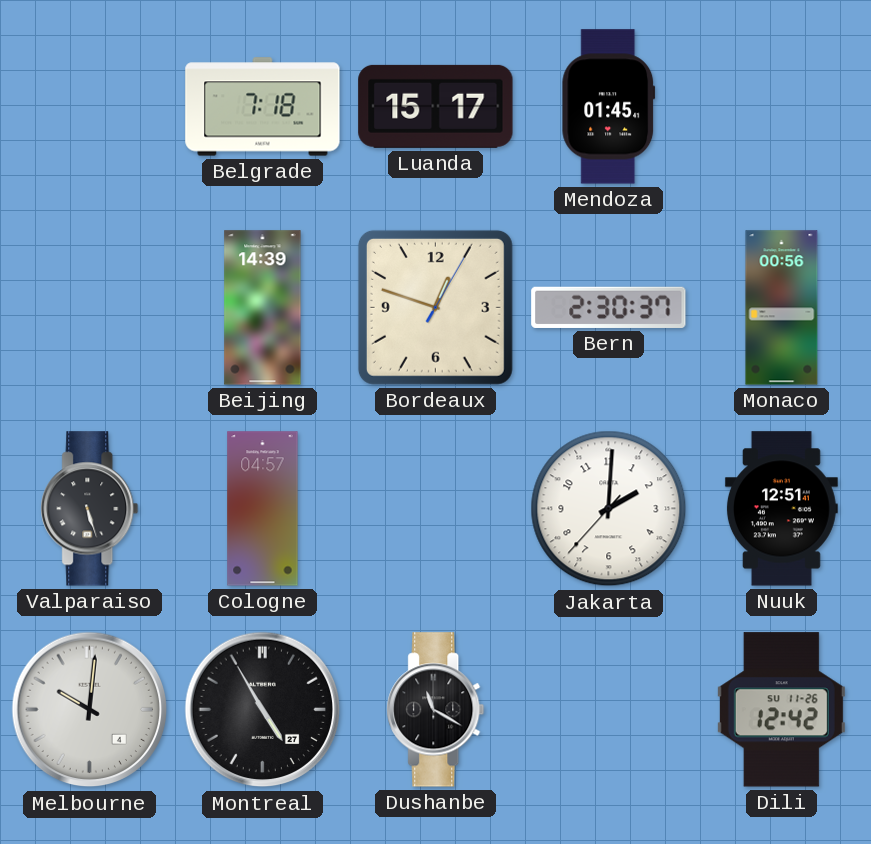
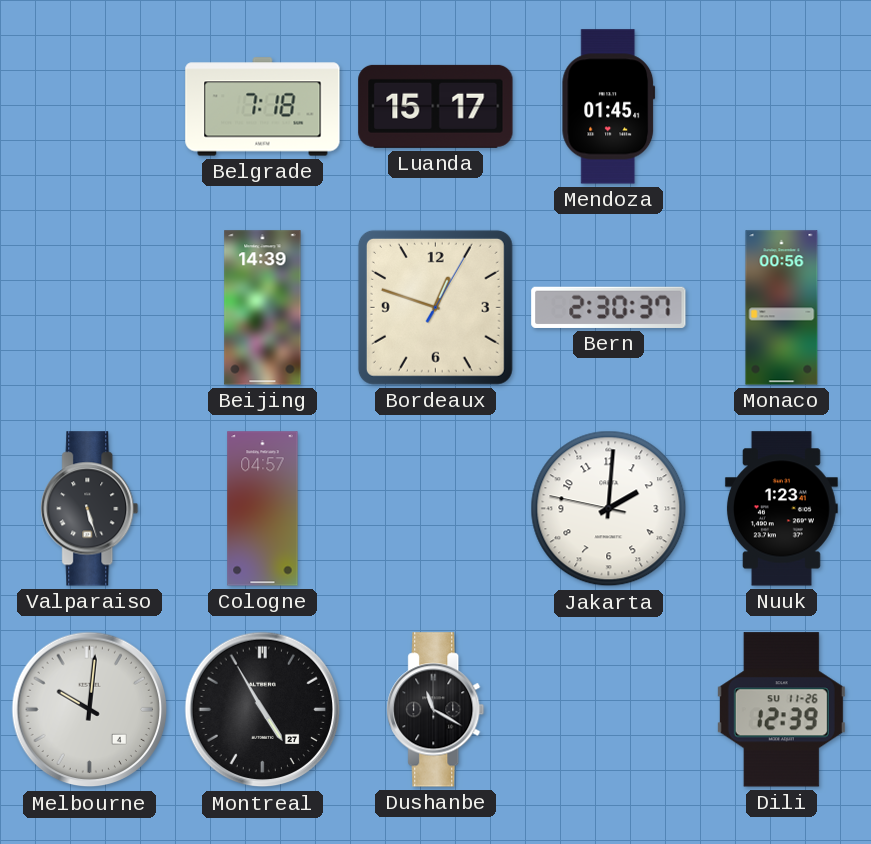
Jakarta: 2:00:37 -> 2:00:47 (609, 509)
Nuuk: 12:51 -> 1:23 (781, 509)
Dili: 12:42 -> 12:39 (781, 710)
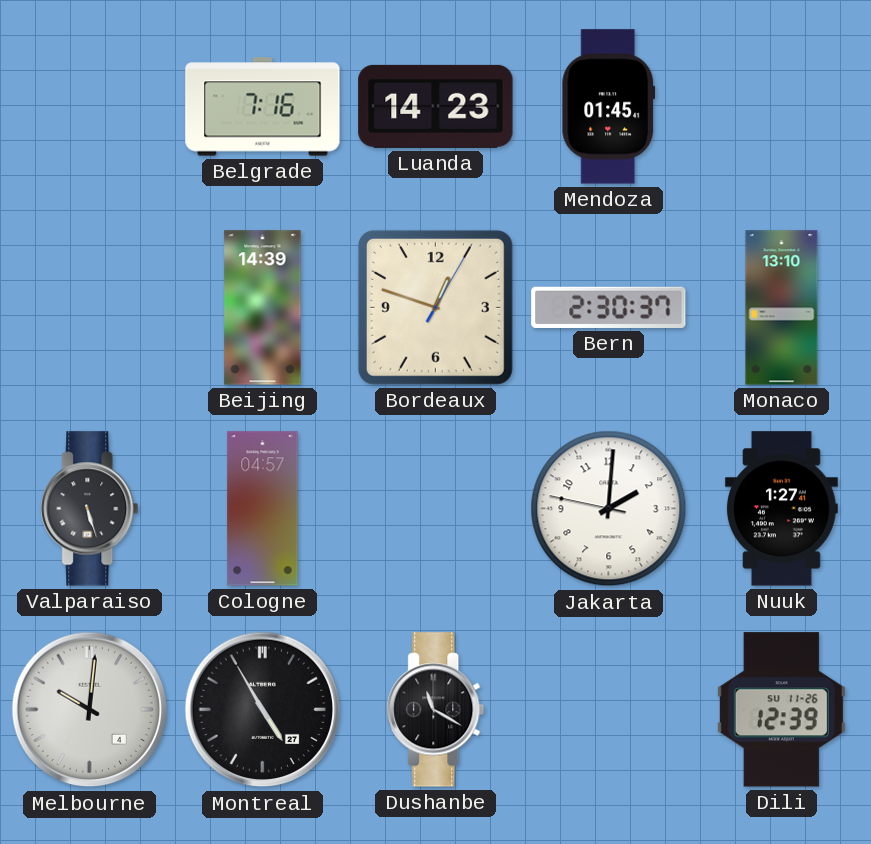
Belgrade: 7:18 -> 7:16 (263, 107)
Luanda: 15:17 -> 14:23 (436, 106)
Monaco: 00:56 -> 13:10 (782, 308)
Nuuk: 1:23 -> 1:27 (781, 509)
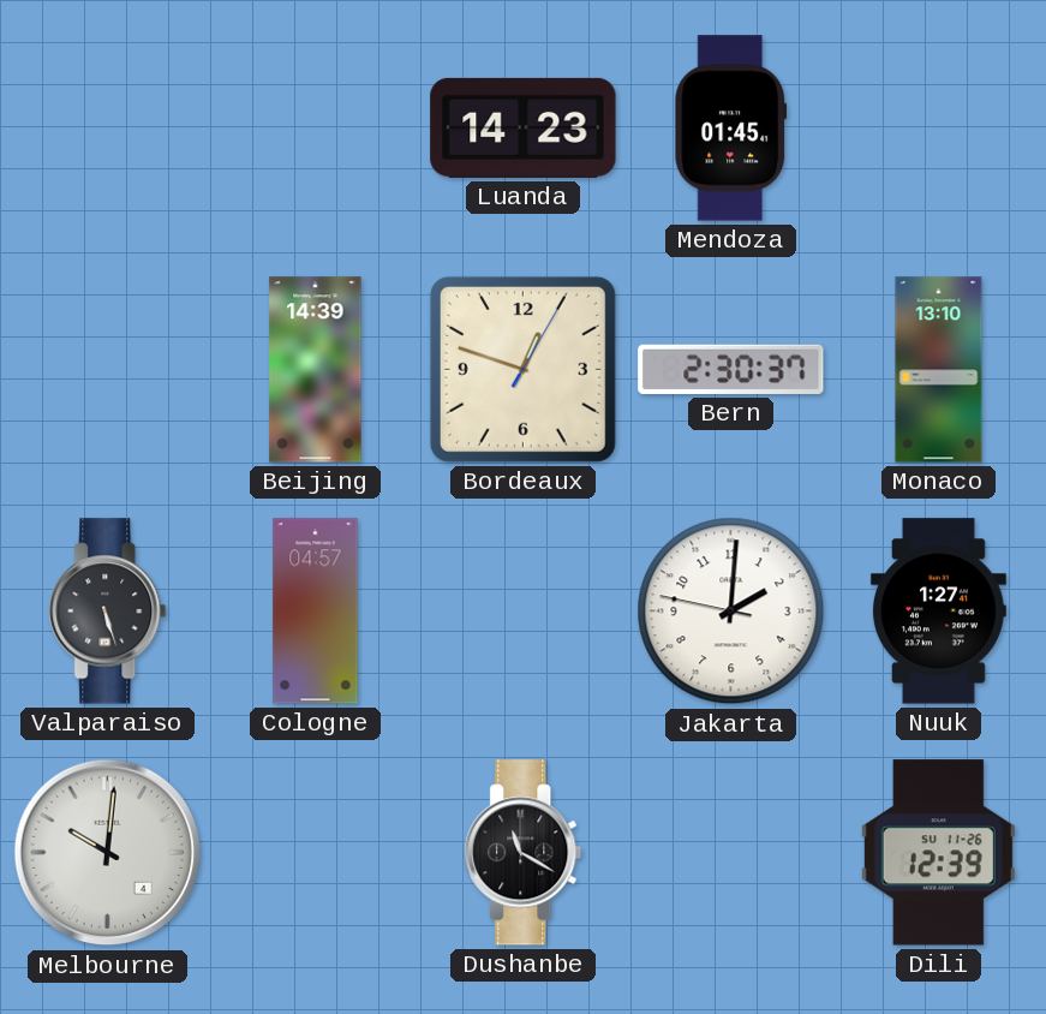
Belgrade: 7:16 -> none (263, 107)
Montreal: 4:55 -> none (263, 710)
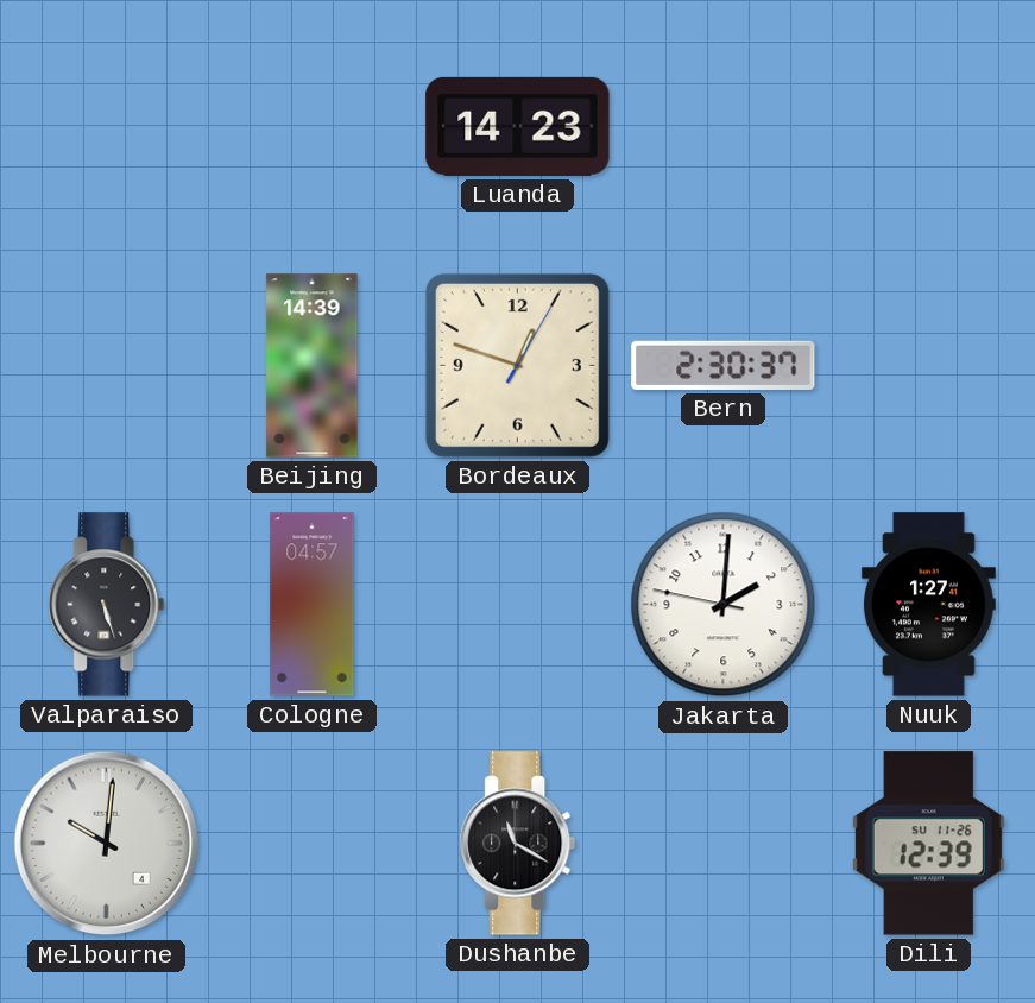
Mendoza: 01:45 -> none (731, 129)
Monaco: 13:10 -> none (939, 370)
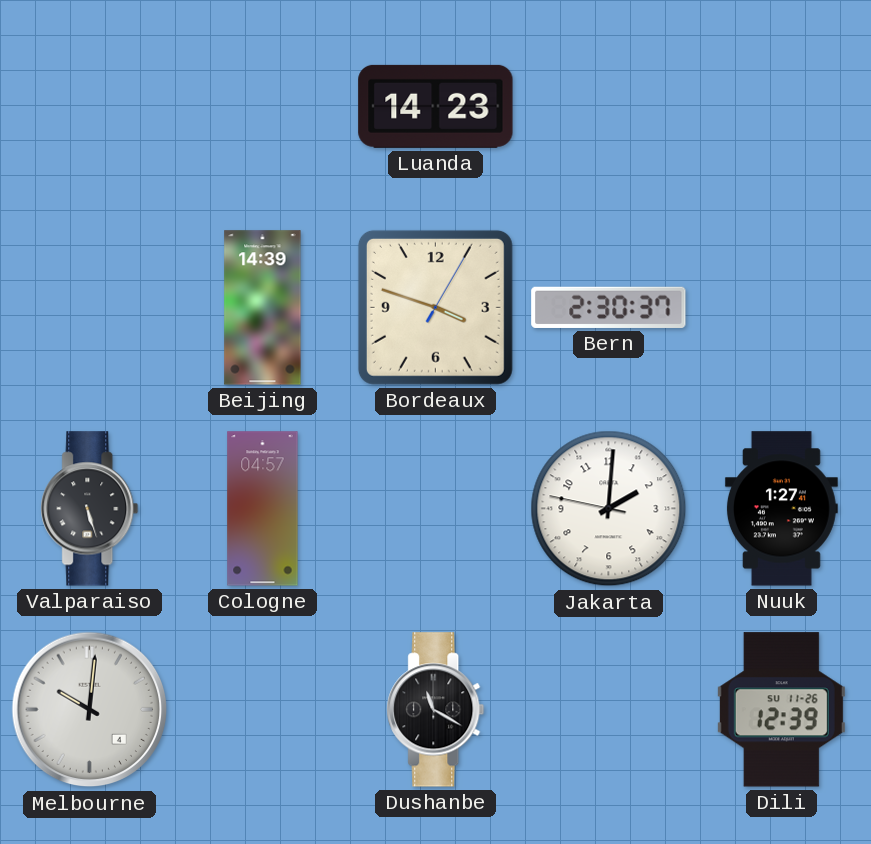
Bordeaux: 12:48 -> 3:48 (435, 307)
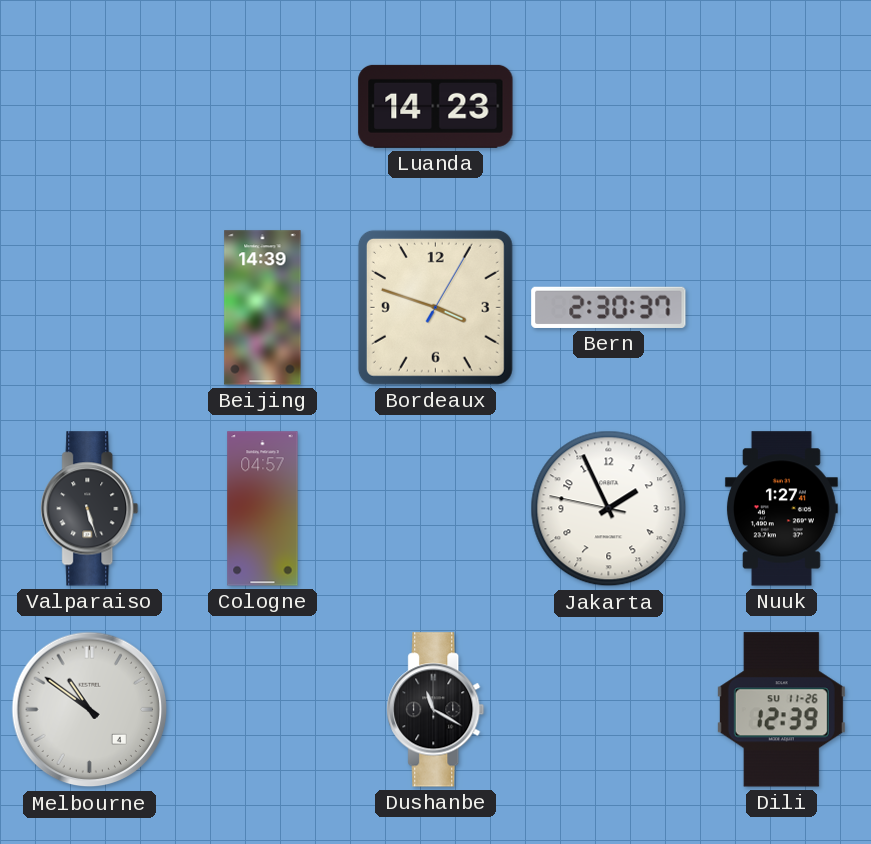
Jakarta: 2:00 -> 1:55 (609, 509)
Melbourne: 10:01 -> 10:51 (90, 710)
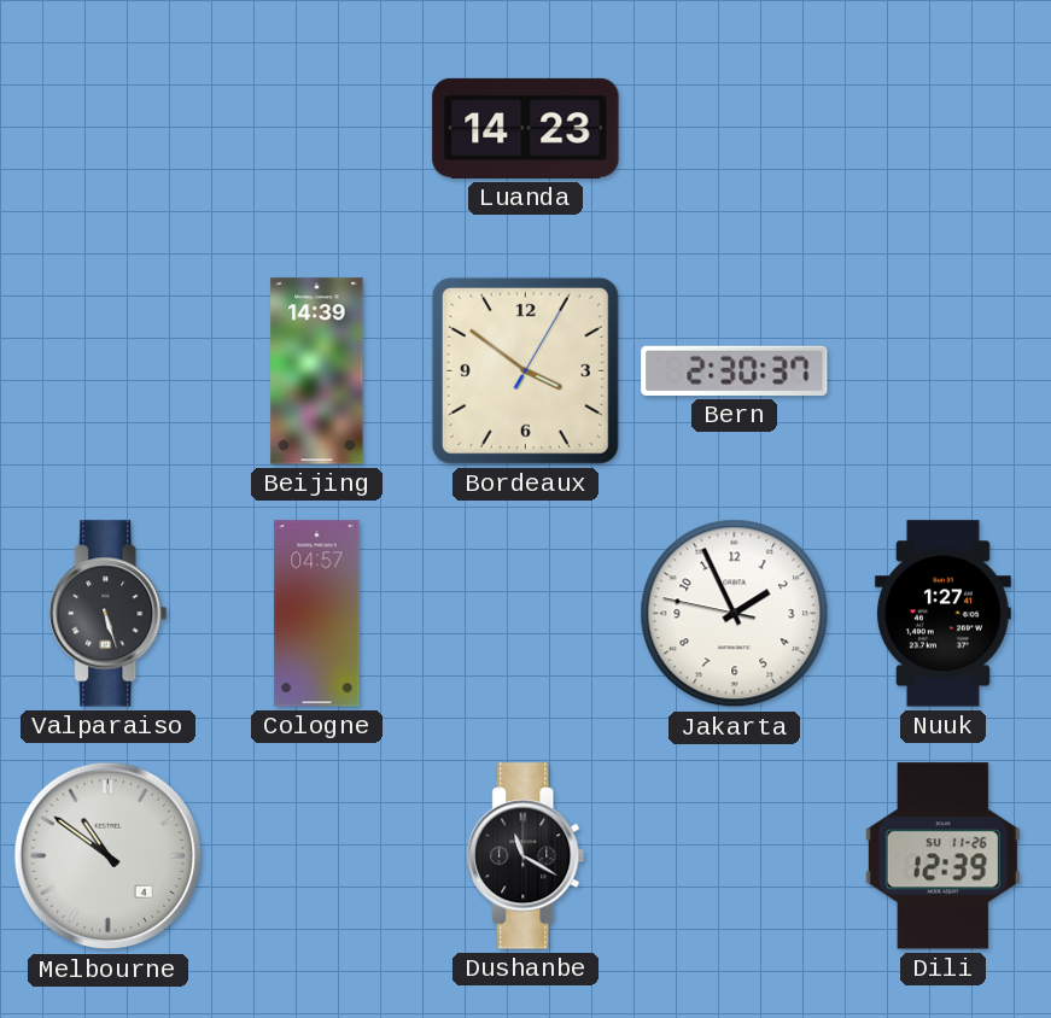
Bordeaux: 3:48 -> 3:51 (525, 370)
